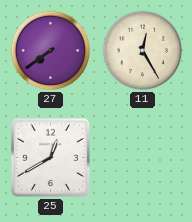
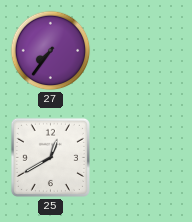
27: 7:39 -> 7:36 (51, 51)
11: 12:25 -> none (143, 51)
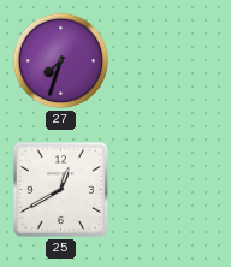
27: 7:36 -> 7:33 (61, 61)
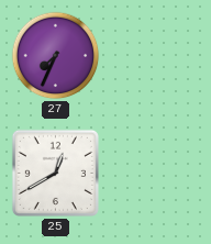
27: 7:33 -> 7:34 (56, 56)
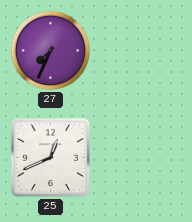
25: 12:40 -> 12:41 (50, 157)
